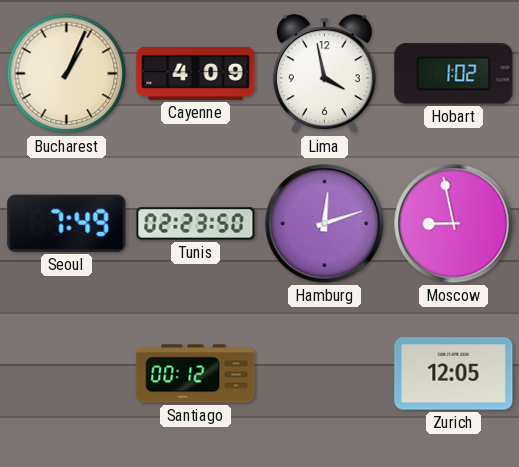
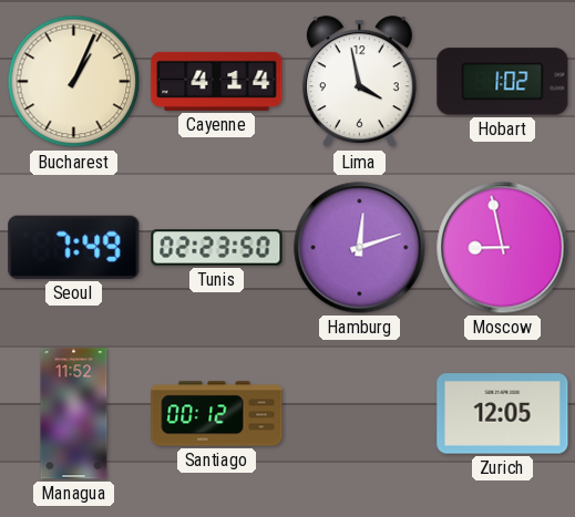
Cayenne: 4:09 -> 4:14 (217, 81)
Managua: none -> 11:52 (74, 414)
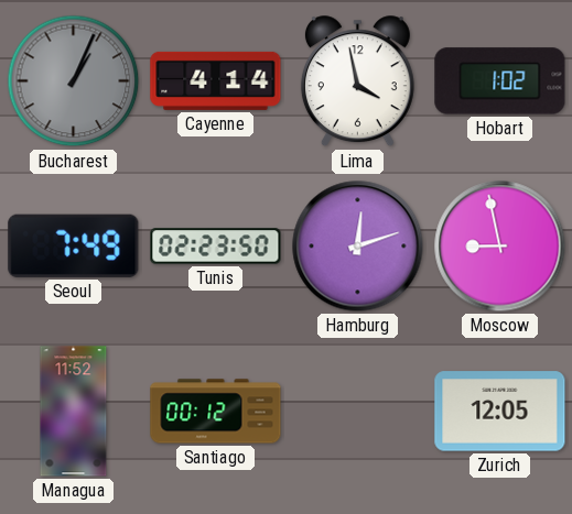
Bucharest dial: cream -> grey (74, 81)
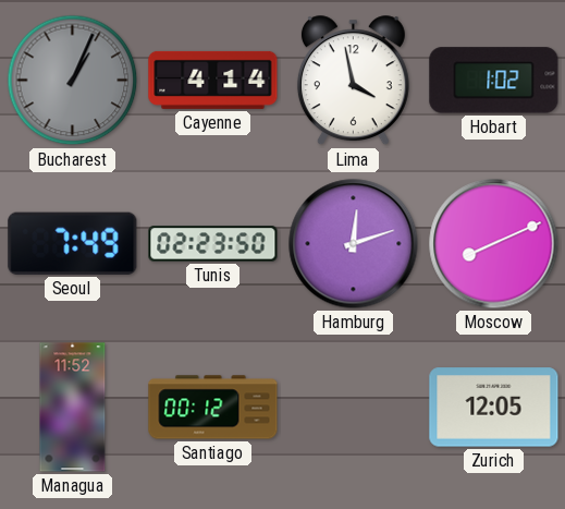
Moscow: 8:58 -> 8:11 (494, 244)
